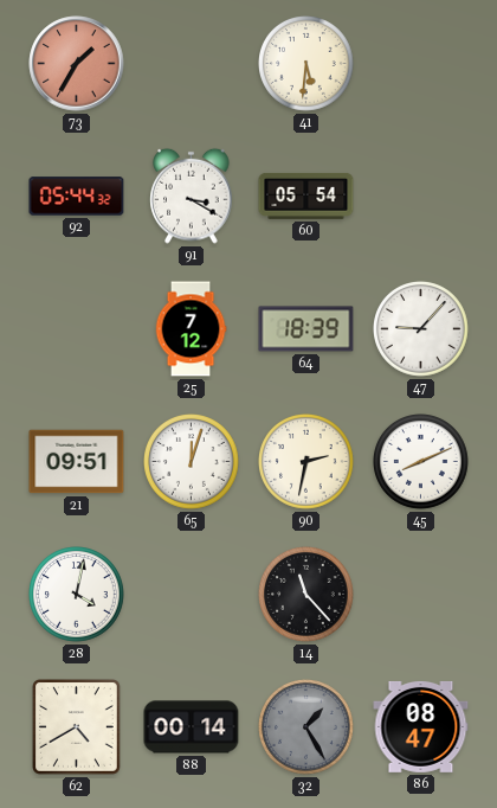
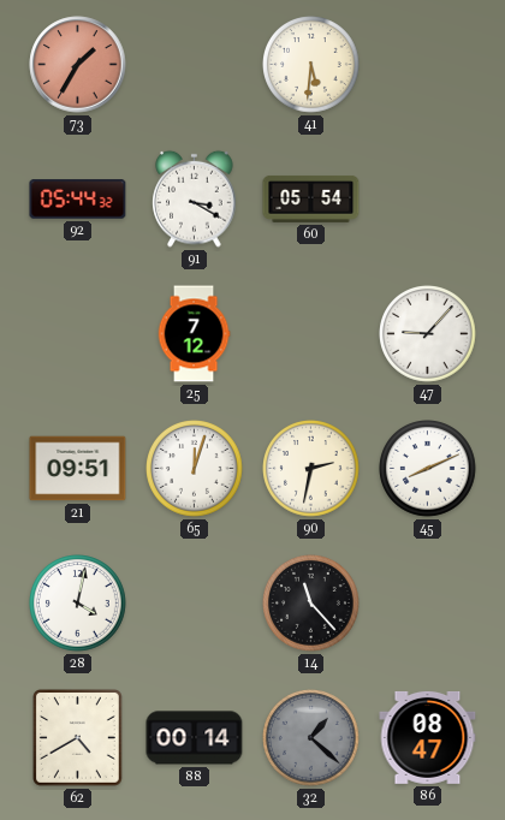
64: 18:39 -> none (306, 329)
32: 1:25 -> 1:22 (311, 738)
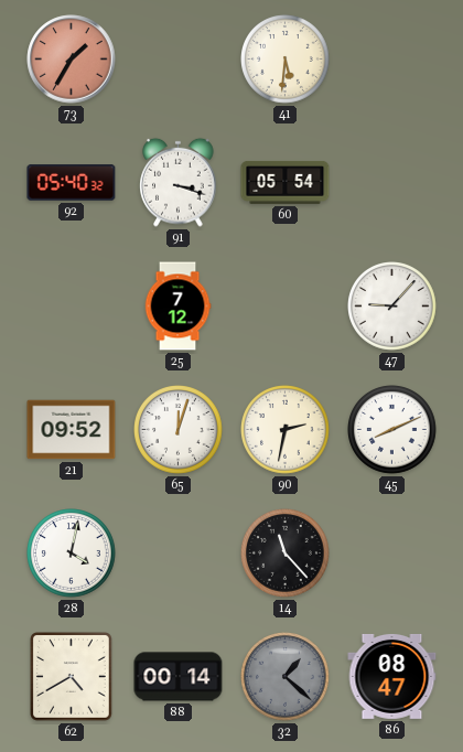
92: 05:44 -> 05:40 (72, 183)
91: 3:20 -> 3:18 (179, 182)
21: 09:51 -> 09:52 (72, 430)
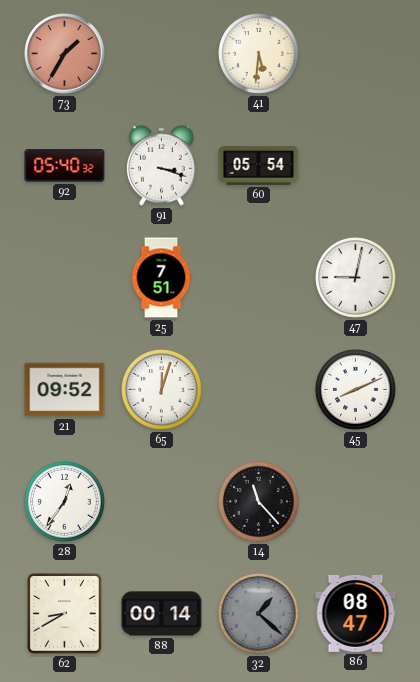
25: 7:12 -> 7:51 (161, 278)
47: 9:07 -> 9:02 (356, 278)
90: 2:32 -> none (286, 430)
28: 4:02 -> 12:36 (65, 502)
62: 4:40 -> 8:40 (65, 614)
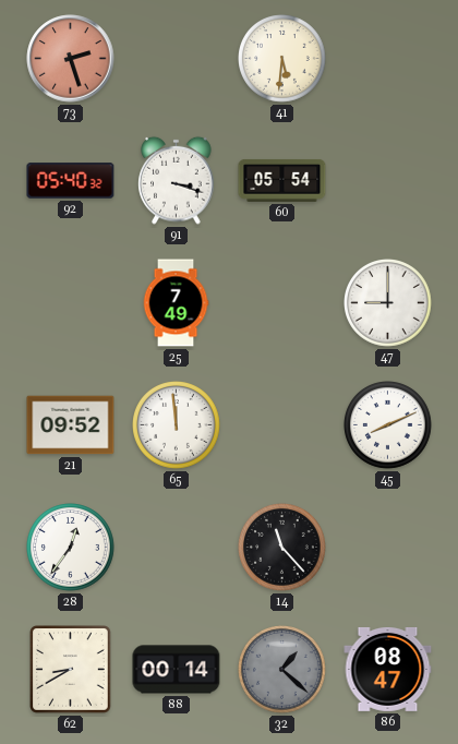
73: 1:35 -> 2:27 (71, 59)
25: 7:51 -> 7:49 (176, 303)
47: 9:02 -> 9:00 (388, 303)
65: 12:03 -> 11:59 (177, 425)
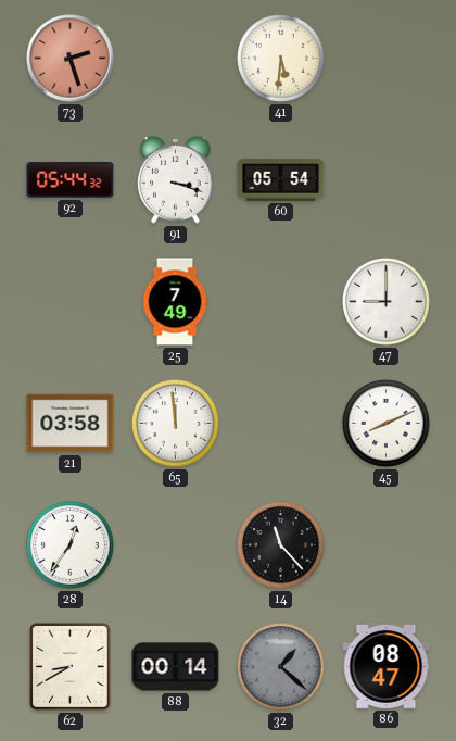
92: 05:40 -> 05:44 (71, 180)
21: 09:52 -> 03:58 (71, 424)
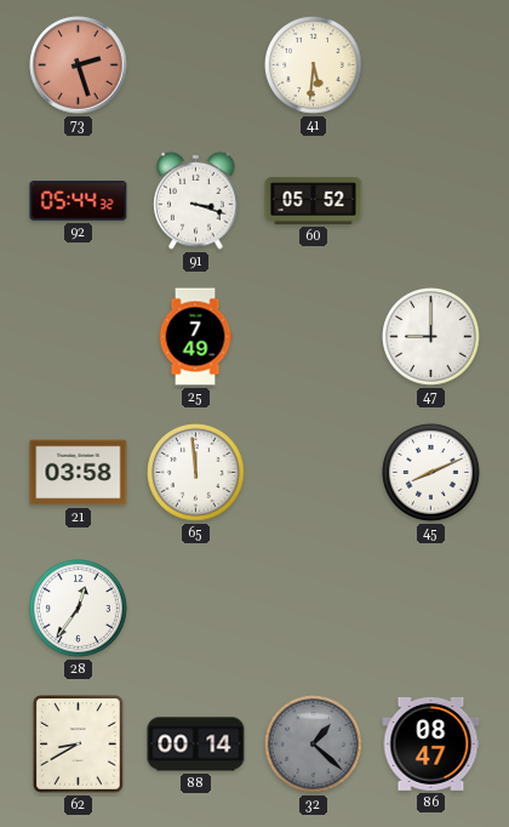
60: 05:54 -> 05:52 (314, 200)
14: 11:23 -> none (281, 545)
